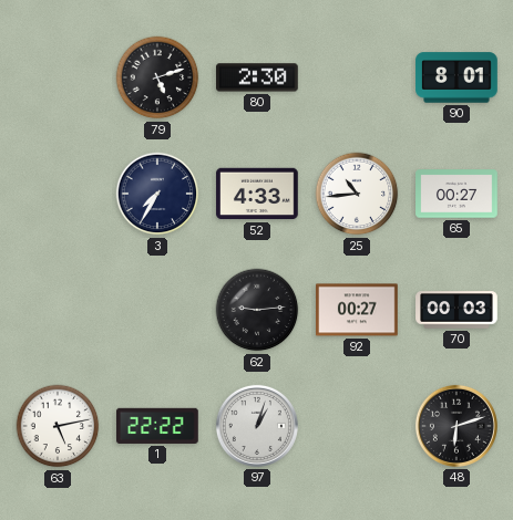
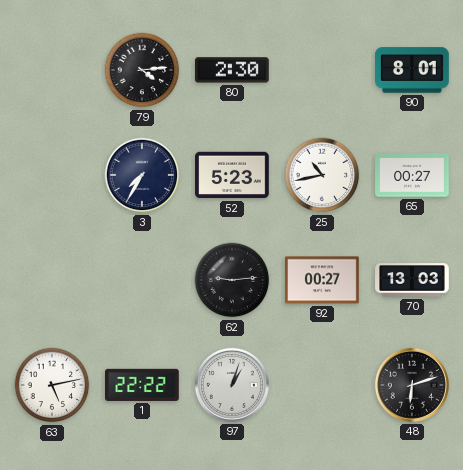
79: 5:12 -> 4:14 (142, 70)
52: 4:33 -> 5:23 (232, 175)
25: 10:44 -> 10:43 (322, 175)
70: 00:03 -> 13:03 (412, 280)
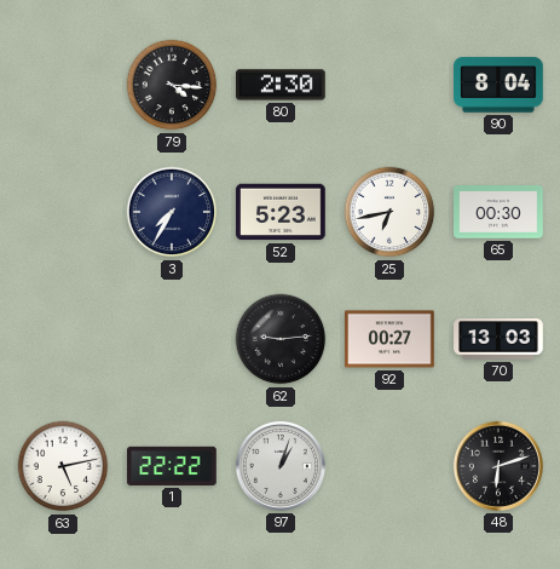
79: 4:14 -> 4:16 (172, 85)
90: 8:01 -> 8:04 (498, 85)
25: 10:43 -> 6:43 (389, 212)
65: 00:27 -> 00:30 (498, 212)
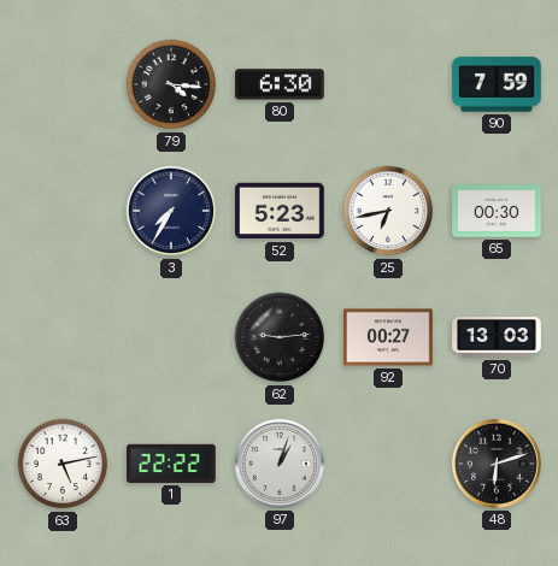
80: 2:30 -> 6:30 (281, 84)
90: 8:04 -> 7:59 (497, 84)
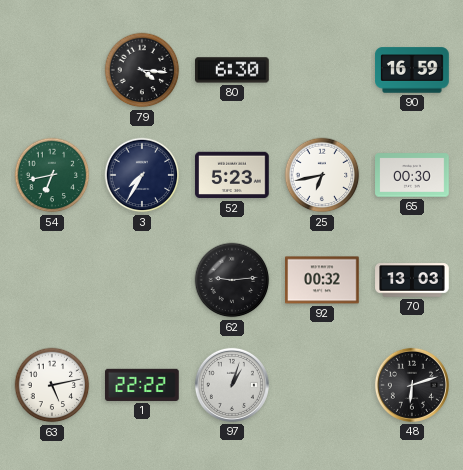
90: 7:59 -> 16:59 (412, 70)
54: none -> 6:43 (52, 175)
92: 00:27 -> 00:32 (322, 280)
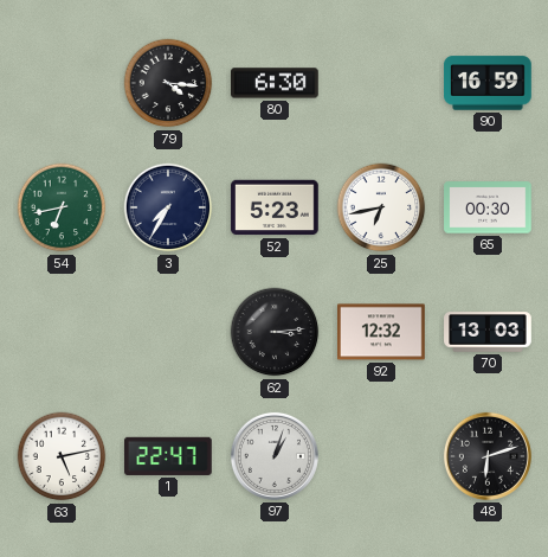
62: 9:14 -> 3:14 (275, 332)
92: 00:32 -> 12:32 (381, 332)
1: 22:22 -> 22:47 (169, 456)
